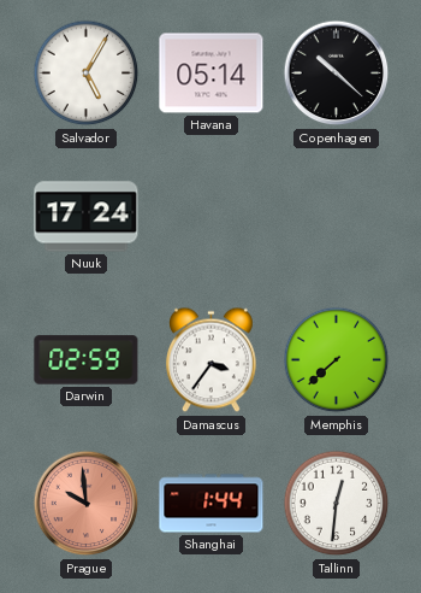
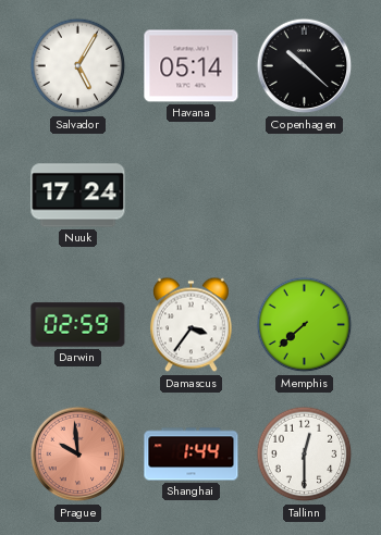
Tallinn: 12:31 -> 12:30 (305, 455)
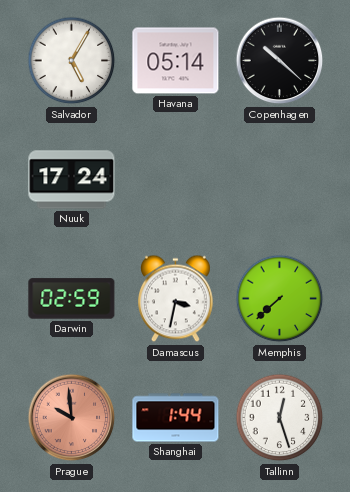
Damascus: 3:36 -> 3:32 (176, 299)
Tallinn: 12:30 -> 12:27 (280, 418)
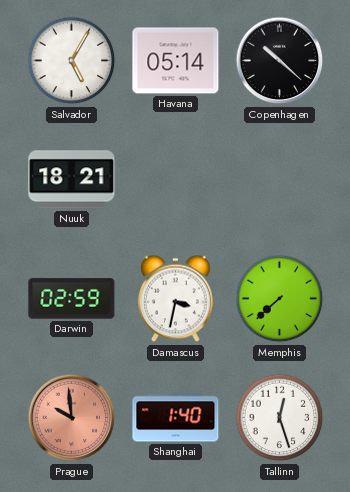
Nuuk: 17:24 -> 18:21 (72, 180)
Shanghai: 1:44 -> 1:40 (176, 418)
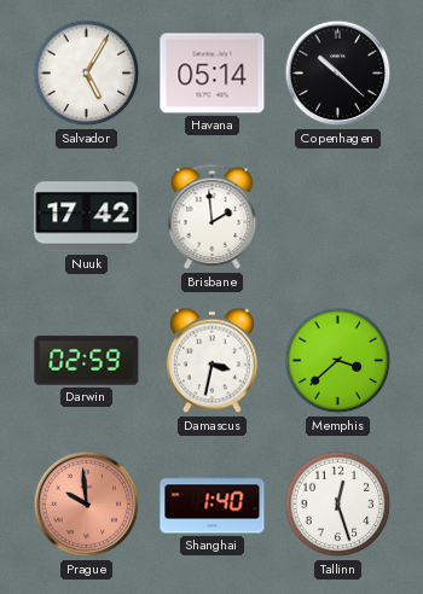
Nuuk: 18:21 -> 17:42 (87, 217)
Brisbane: none -> 1:59 (213, 217)
Memphis: 7:38 -> 3:38 (338, 361)
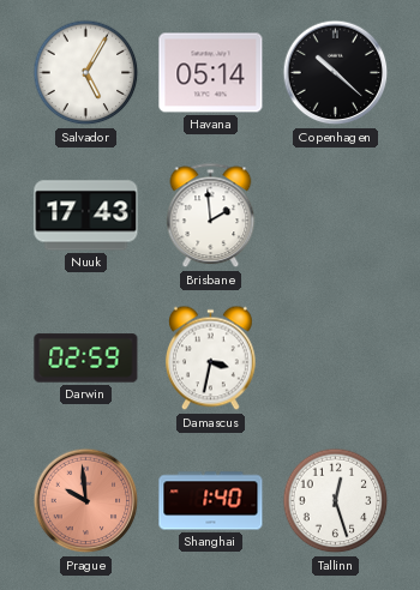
Nuuk: 17:42 -> 17:43 (86, 216)
Memphis: 3:38 -> none (338, 361)
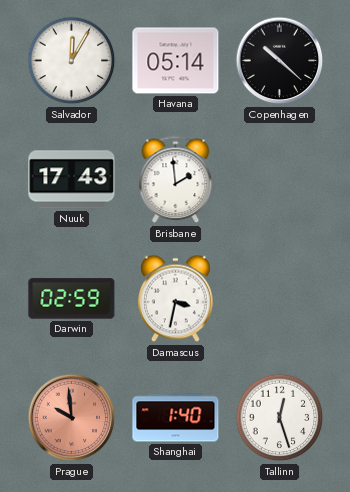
Salvador: 5:05 -> 12:05 (72, 61)
